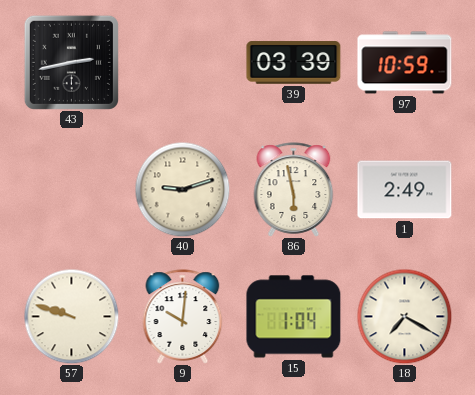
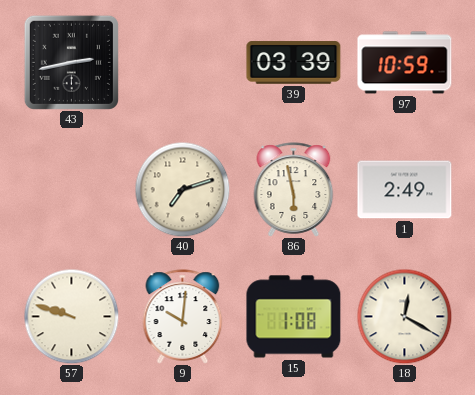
40: 9:12 -> 7:12 (182, 189)
15: 1:04 -> 1:08 (294, 317)
18: 7:20 -> 12:20 (404, 316)
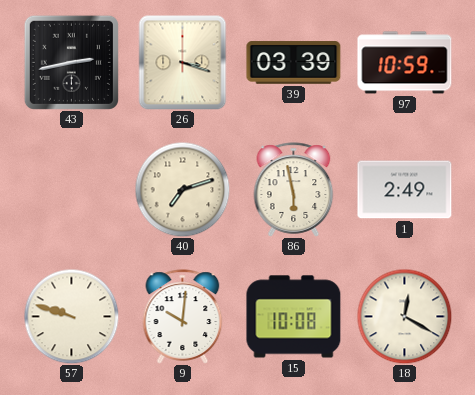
26: none -> 3:18 (183, 62)
15: 1:08 -> 10:08 (294, 317)
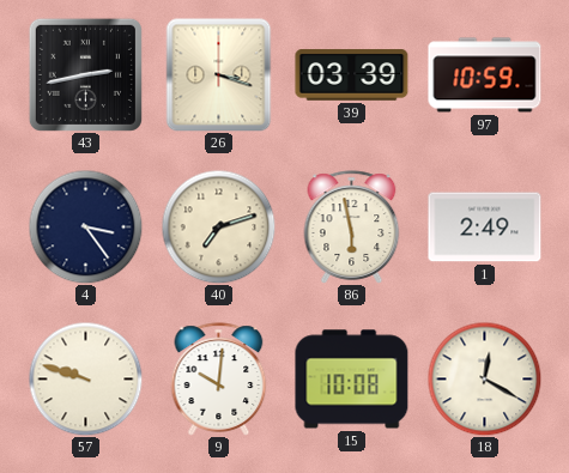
4: none -> 3:24 (85, 226)
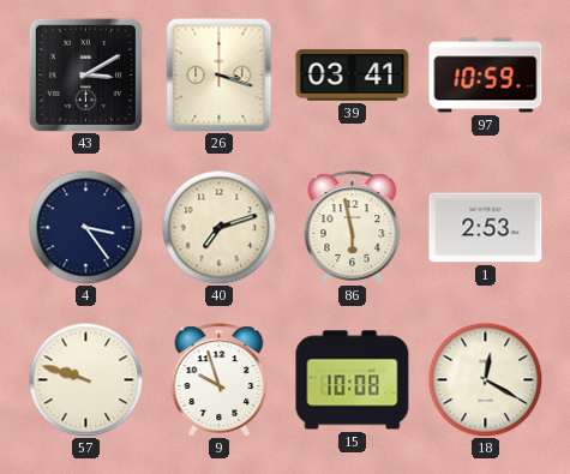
43: 2:43 -> 3:10 (85, 74)
39: 03:39 -> 03:41 (353, 76)
1: 2:49 -> 2:53 (486, 228)
9: 10:01 -> 9:57 (220, 380)
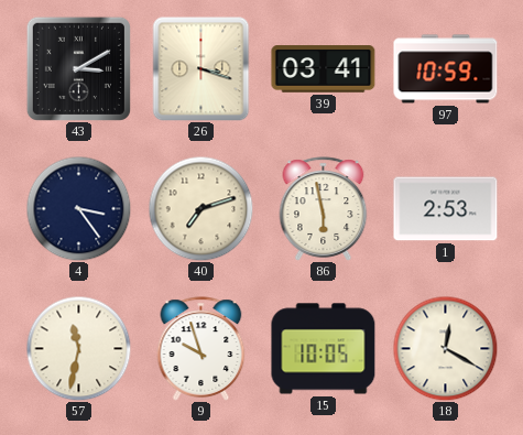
57: 9:48 -> 11:32 (78, 348)
15: 10:08 -> 10:05 (324, 349)
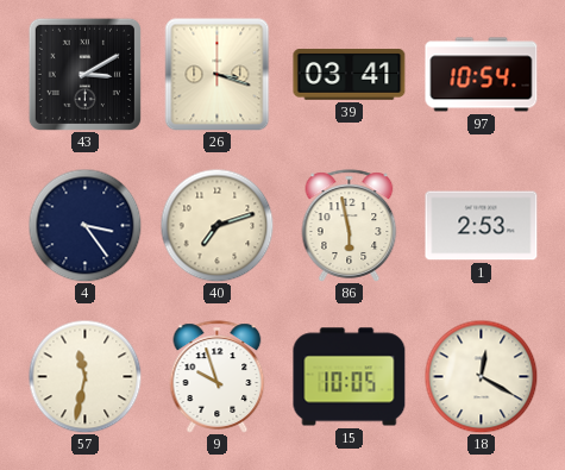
97: 10:59 -> 10:54 (482, 75)
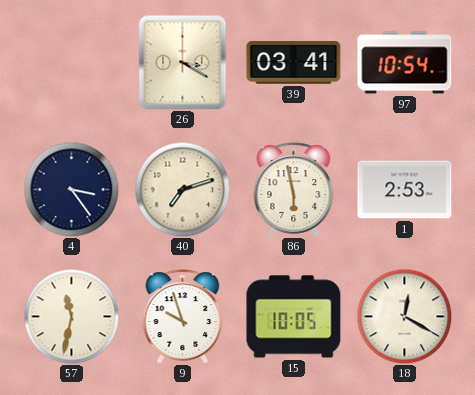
43: 3:10 -> none (84, 74)
26: 3:18 -> 3:20 (183, 62)
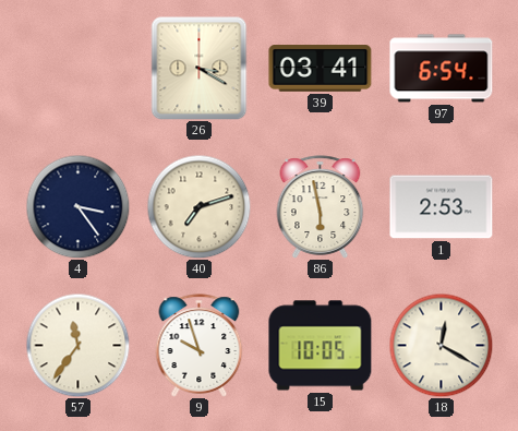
97: 10:54 -> 6:54 (442, 69)
57: 11:32 -> 11:36 (77, 345)
